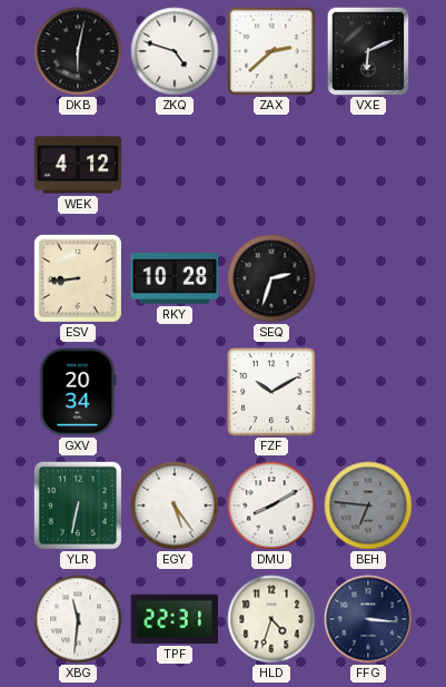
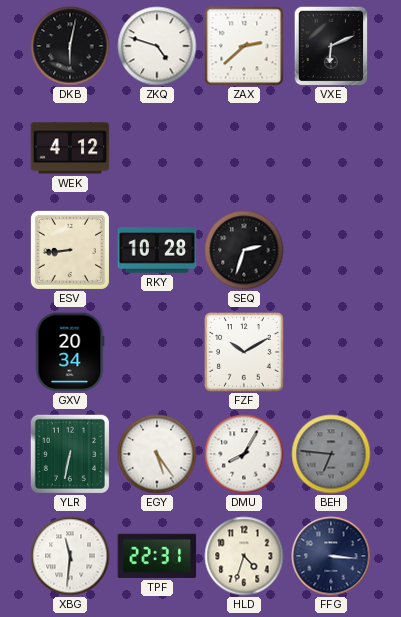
DMU: 8:10 -> 8:05 (244, 454)
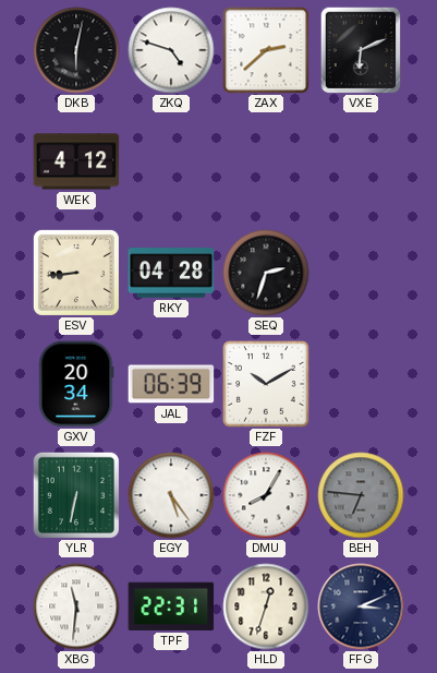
RKY: 10:28 -> 04:28 (171, 273)
JAL: none -> 06:39 (171, 384)
HLD: 4:33 -> 12:33 (266, 606)
FFG: 3:16 -> 3:11 (361, 606)
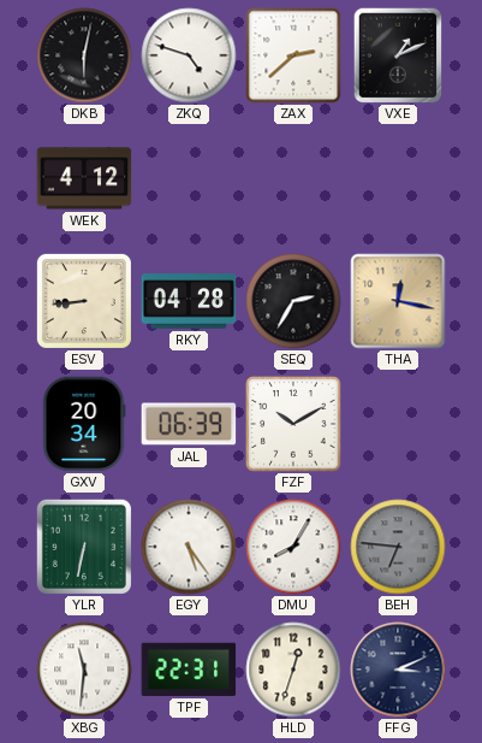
VXE: 6:11 -> 1:11 (398, 55)
SEQ: 2:33 -> 2:35 (293, 301)
THA: none -> 12:17 (398, 301)
